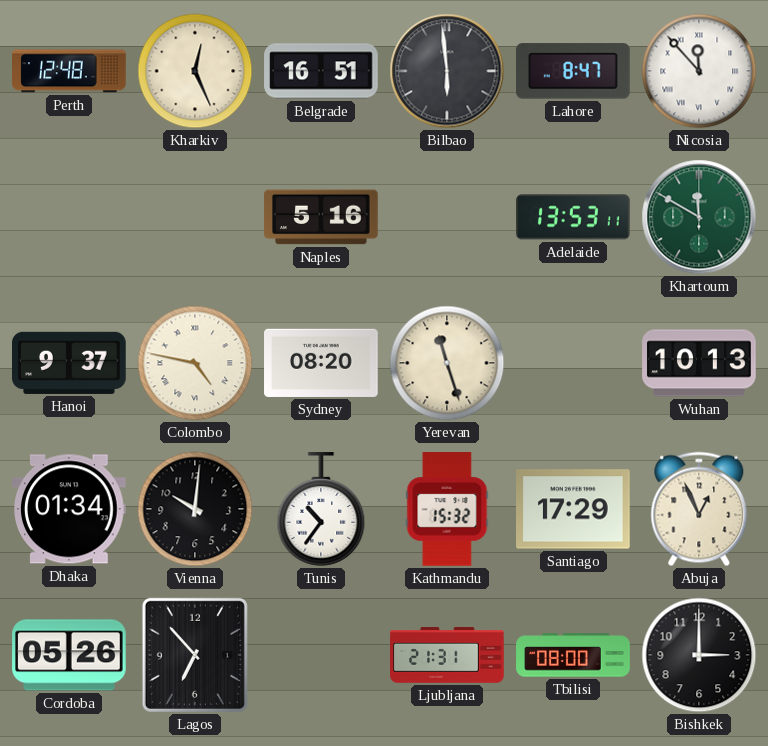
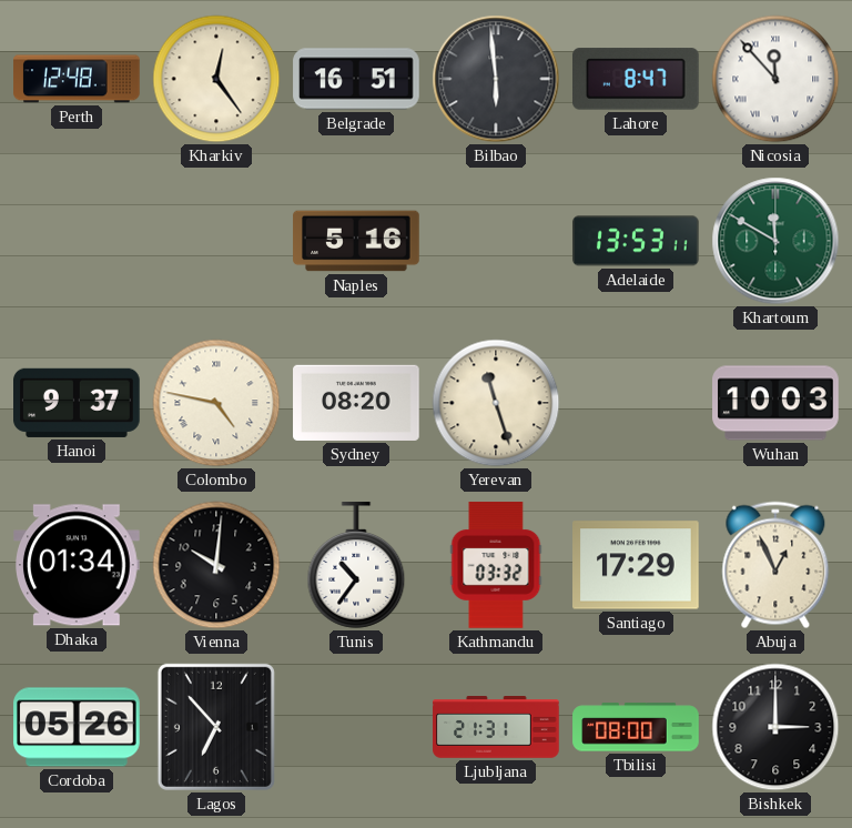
Kharkiv: 12:26 -> 12:24 (216, 79)
Wuhan: 10:13 -> 10:03 (775, 403)
Kathmandu: 15:32 -> 03:32 (496, 565)
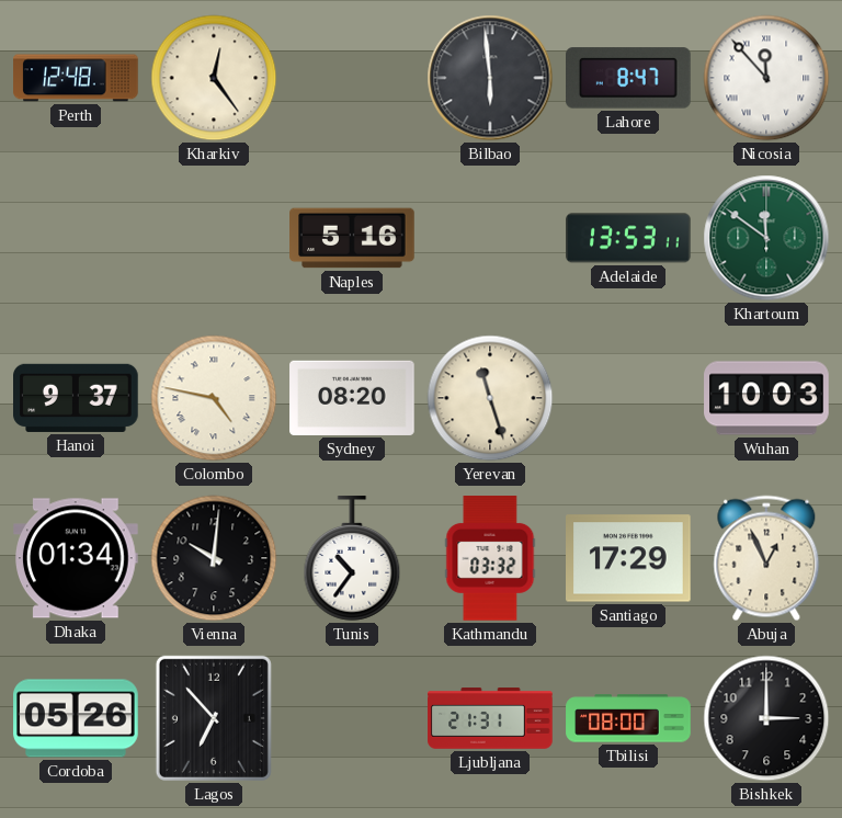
Belgrade: 16:51 -> none (356, 79)
Khartoum: 11:50 -> 11:51 (766, 238)
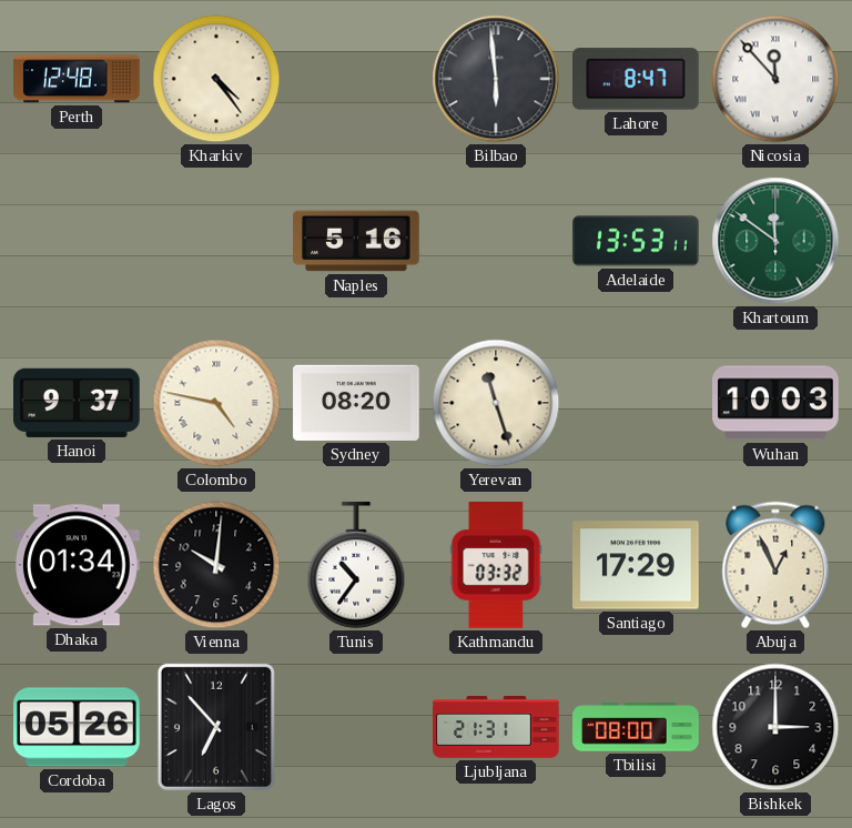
Kharkiv: 12:24 -> 4:24 (216, 79)
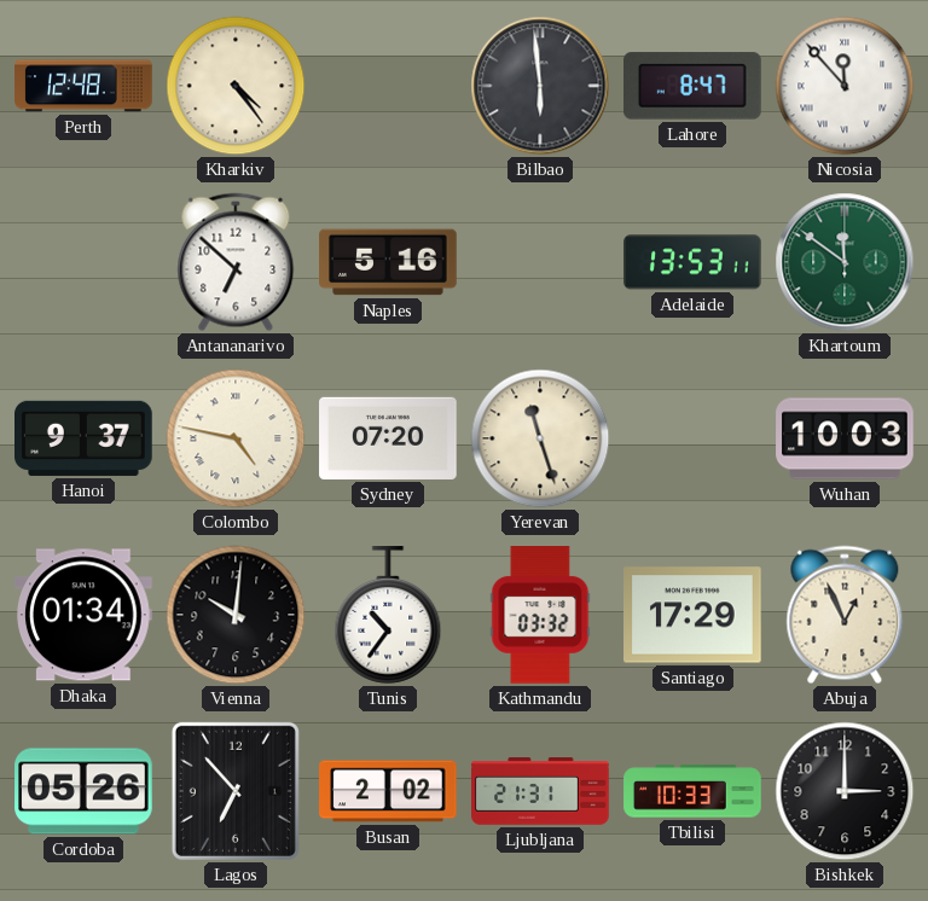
Antananarivo: none -> 6:52 (236, 262)
Sydney: 08:20 -> 07:20 (388, 438)
Busan: none -> 2:02 (389, 791)
Tbilisi: 08:00 -> 10:33 (692, 791)
